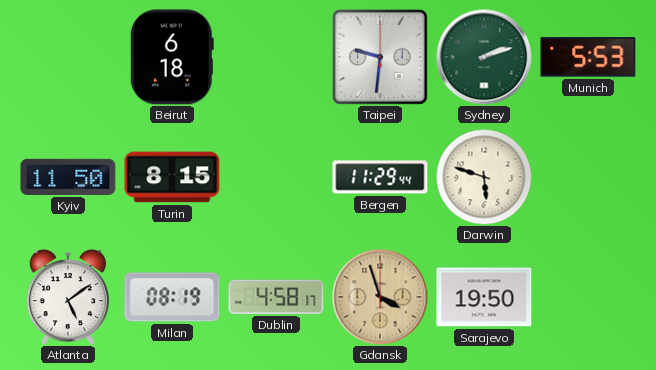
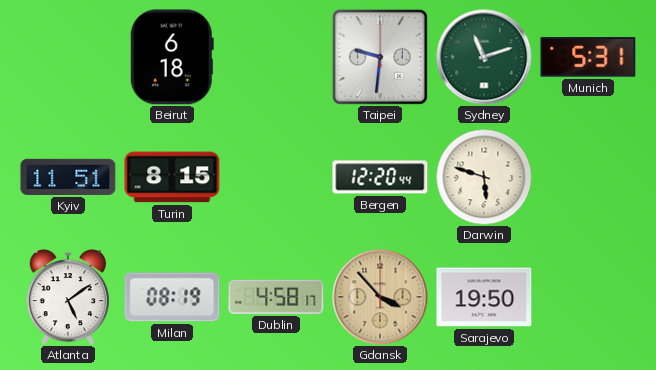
Sydney: 2:12 -> 11:12 (484, 57)
Munich: 5:53 -> 5:31 (588, 57)
Kyiv: 11:50 -> 11:51 (68, 177)
Bergen: 11:29 -> 12:20 (380, 177)
Gdansk: 3:57 -> 3:53 (380, 297)
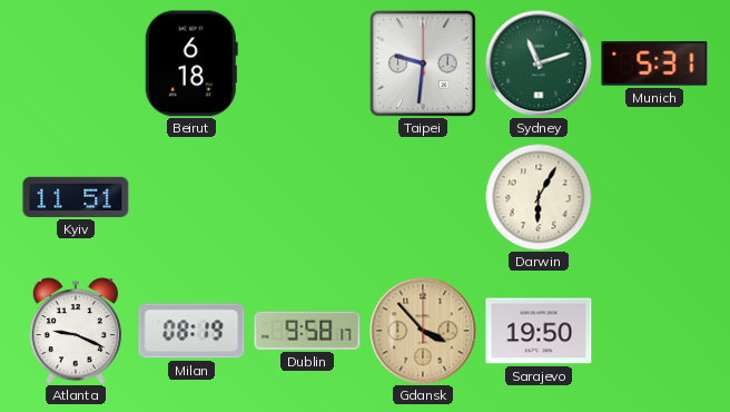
Turin: 8:15 -> none (172, 177)
Bergen: 12:20 -> none (380, 177)
Darwin: 5:48 -> 6:05 (539, 197)
Atlanta: 5:09 -> 9:19 (76, 331)
Dublin: 4:58 -> 9:58 (307, 331)
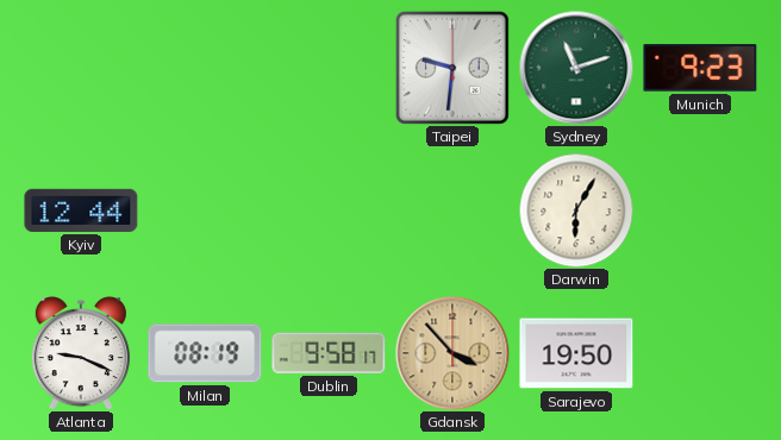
Beirut: 6:18 -> none (191, 63)
Munich: 5:31 -> 9:23 (700, 68)
Kyiv: 11:51 -> 12:44 (81, 210)
